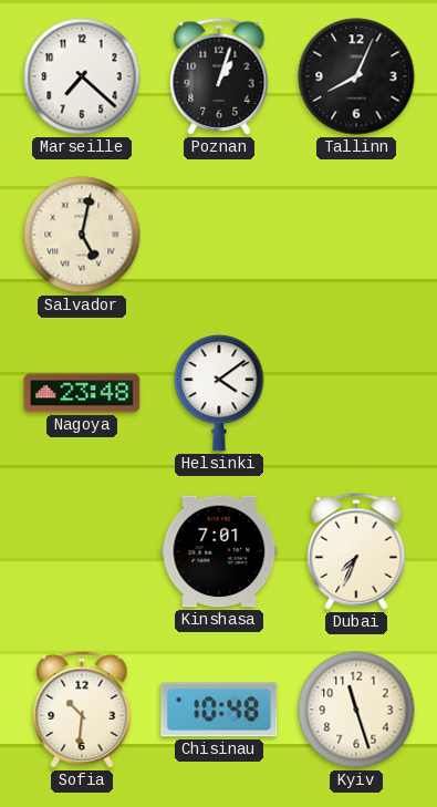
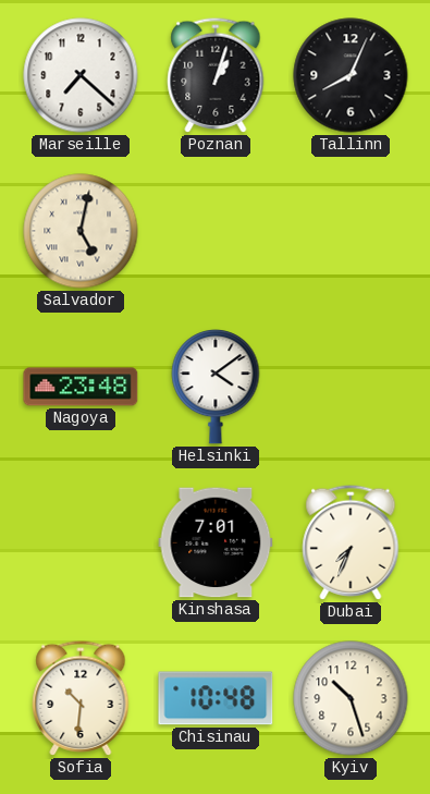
Kyiv: 11:27 -> 10:27 (351, 698)
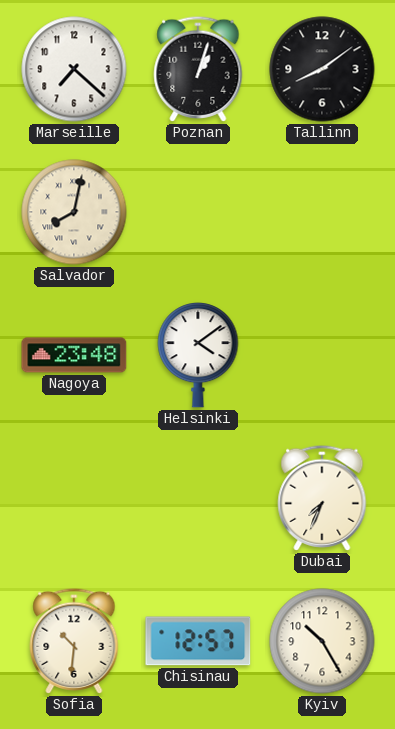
Tallinn: 8:04 -> 8:09 (322, 69)
Salvador: 5:02 -> 8:02 (74, 212)
Kinshasa: 7:01 -> none (216, 542)
Chisinau: 10:48 -> 12:57 (198, 641)
Kyiv: 10:27 -> 10:25 (322, 641)
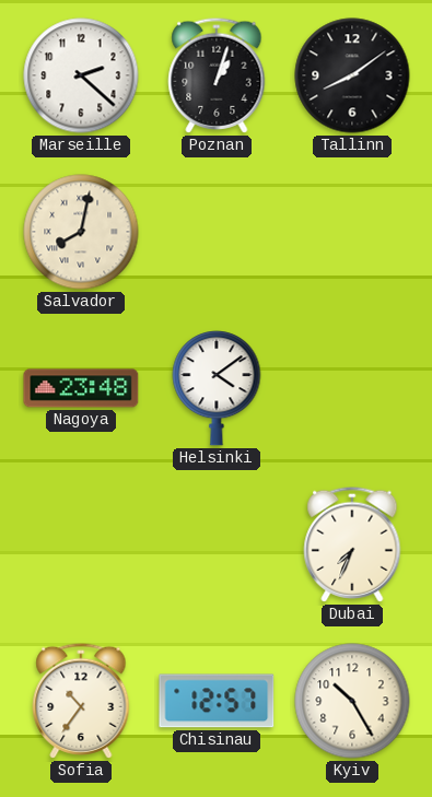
Marseille: 7:22 -> 2:22 (81, 75)
Sofia: 10:31 -> 10:36 (81, 701)
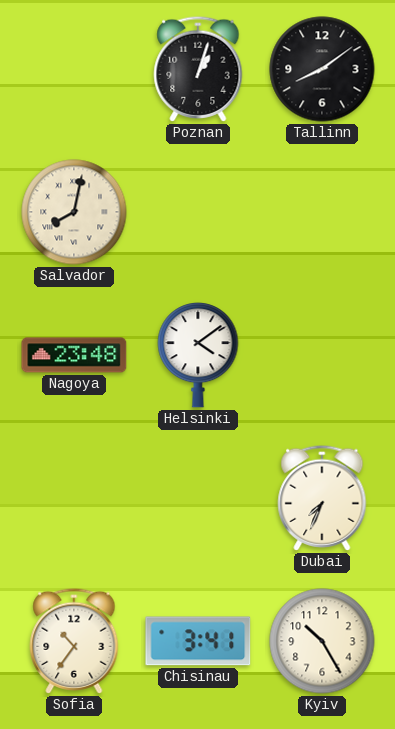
Marseille: 2:22 -> none (81, 75)
Chisinau: 12:57 -> 3:41 (198, 641)
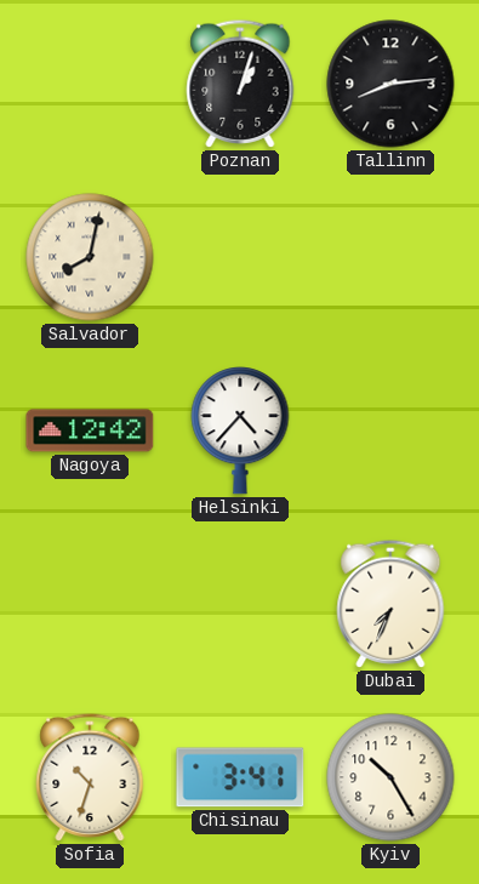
Tallinn: 8:09 -> 8:14 (390, 84)
Nagoya: 23:48 -> 12:42 (90, 430)
Helsinki: 4:09 -> 4:37 (240, 432)
Sofia: 10:36 -> 10:33 (90, 777)
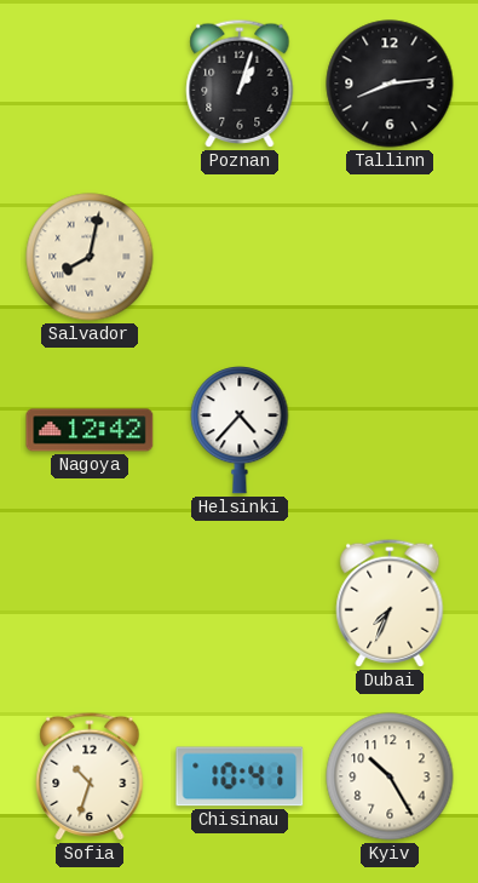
Chisinau: 3:41 -> 10:41 (240, 776)
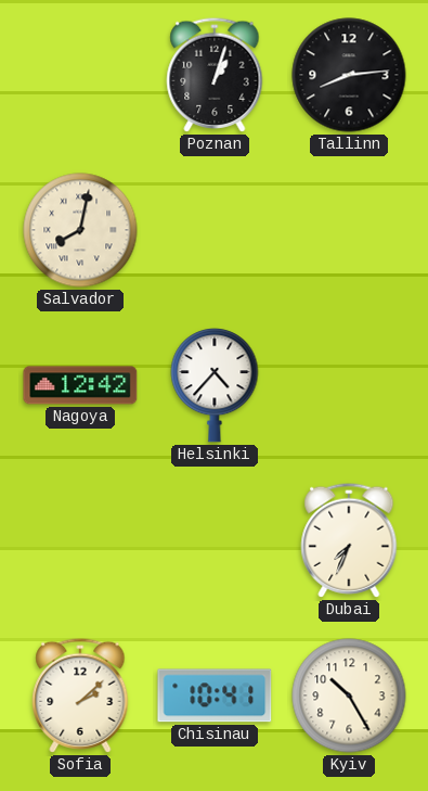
Sofia: 10:33 -> 2:08 (80, 696)
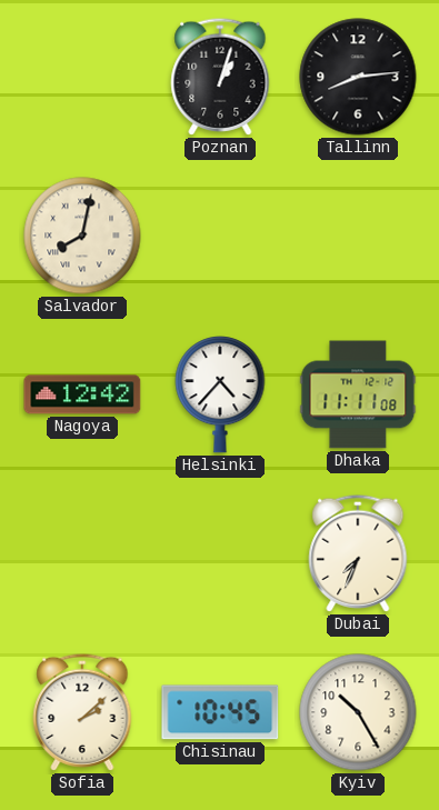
Dhaka: none -> 11:11 (358, 394)
Chisinau: 10:41 -> 10:45 (220, 712)
